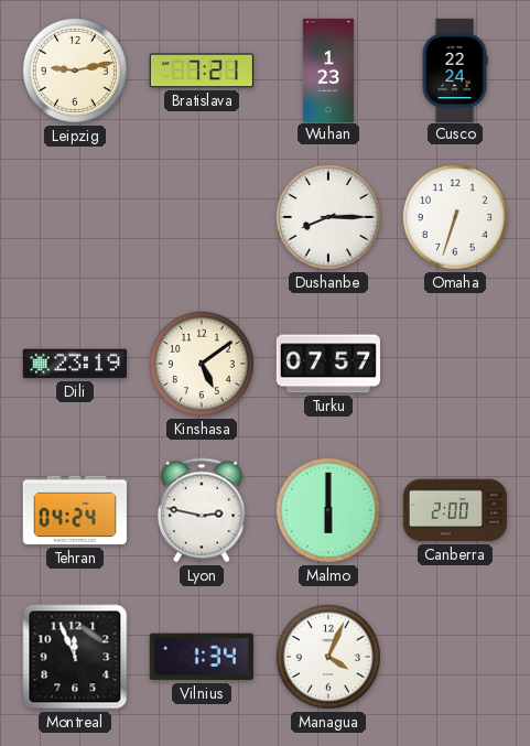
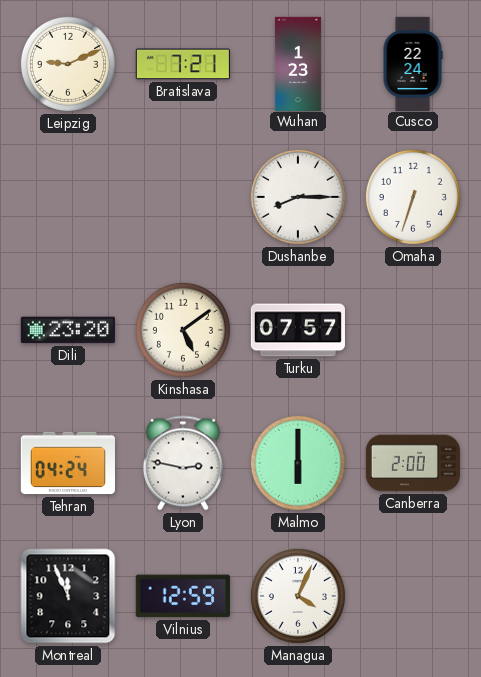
Leipzig: 9:13 -> 9:11 (68, 64)
Dili: 23:19 -> 23:20 (68, 330)
Vilnius: 1:34 -> 12:59 (183, 596)
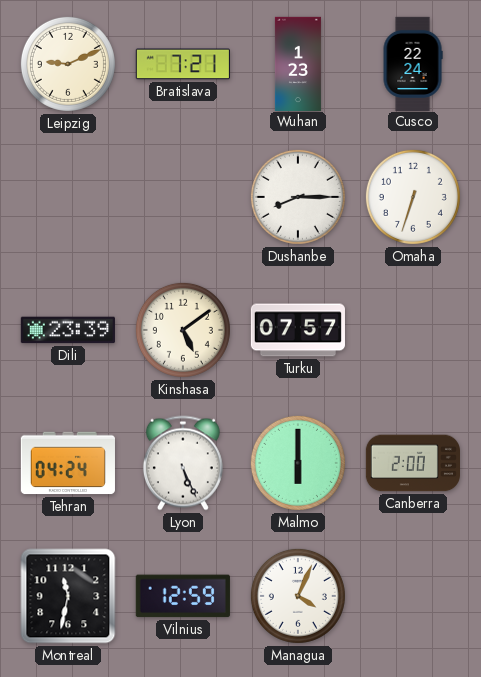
Dili: 23:20 -> 23:39 (68, 330)
Lyon: 2:47 -> 5:26 (183, 463)
Montreal: 11:56 -> 11:32 (68, 596)
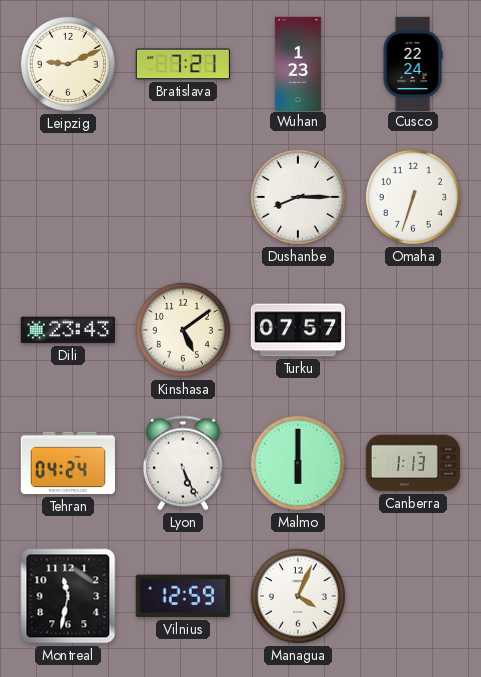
Dili: 23:39 -> 23:43 (68, 330)
Canberra: 2:00 -> 1:13 (412, 463)
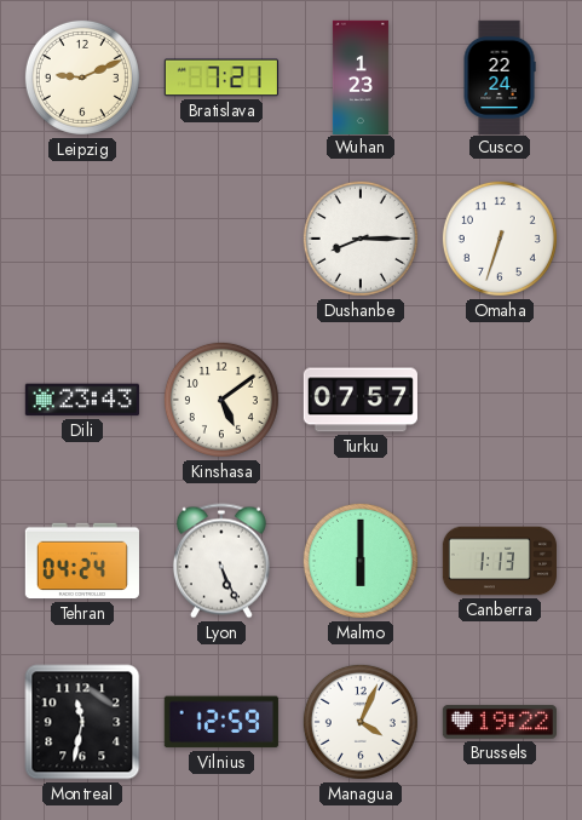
Brussels: none -> 19:22 (499, 722)
